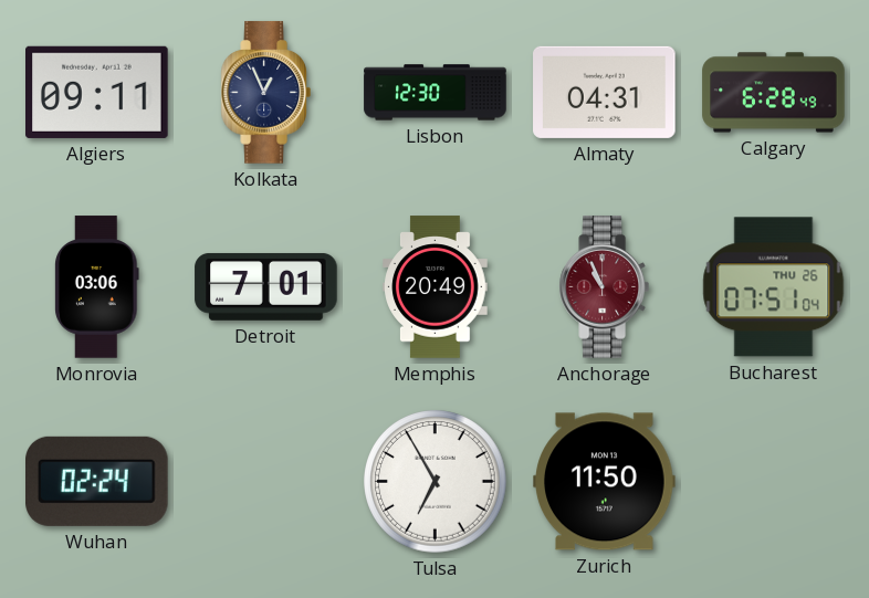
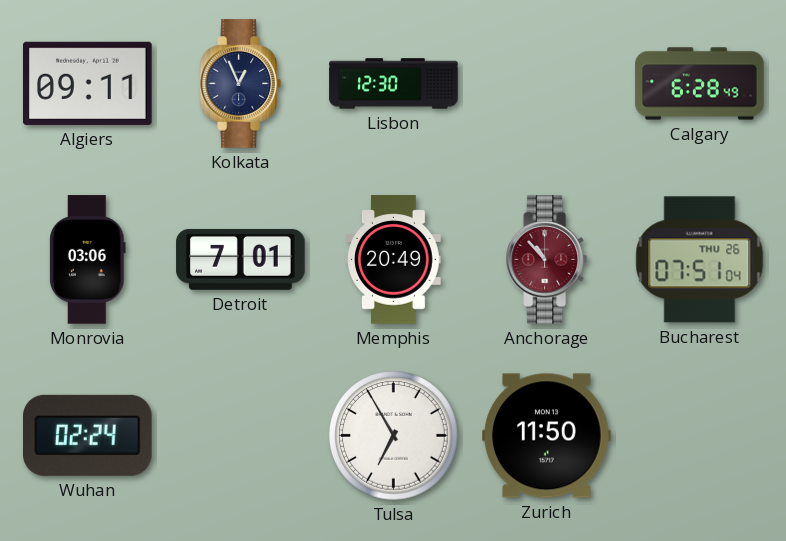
Almaty: 04:31 -> none (605, 92)
Anchorage: 10:56 -> 10:53 (546, 260)
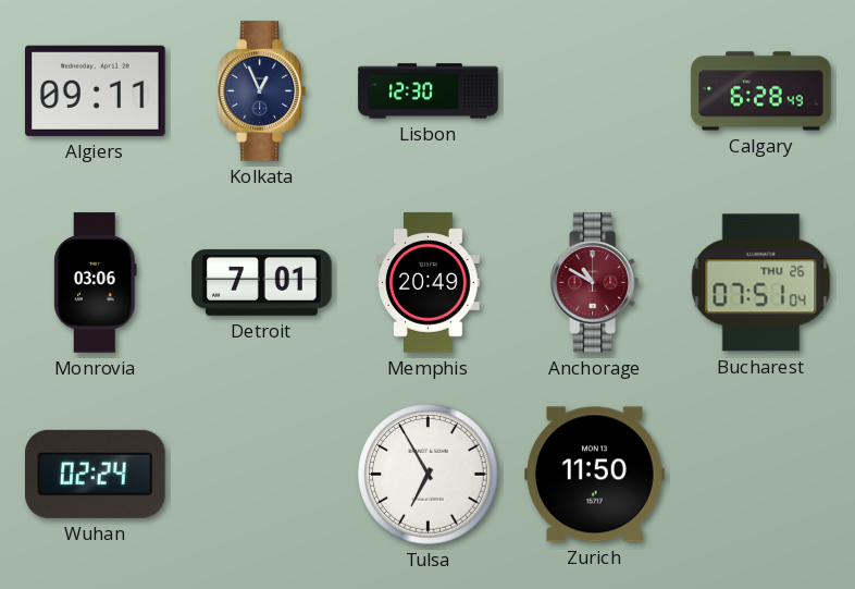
Anchorage: 10:53 -> 10:50 (594, 283)
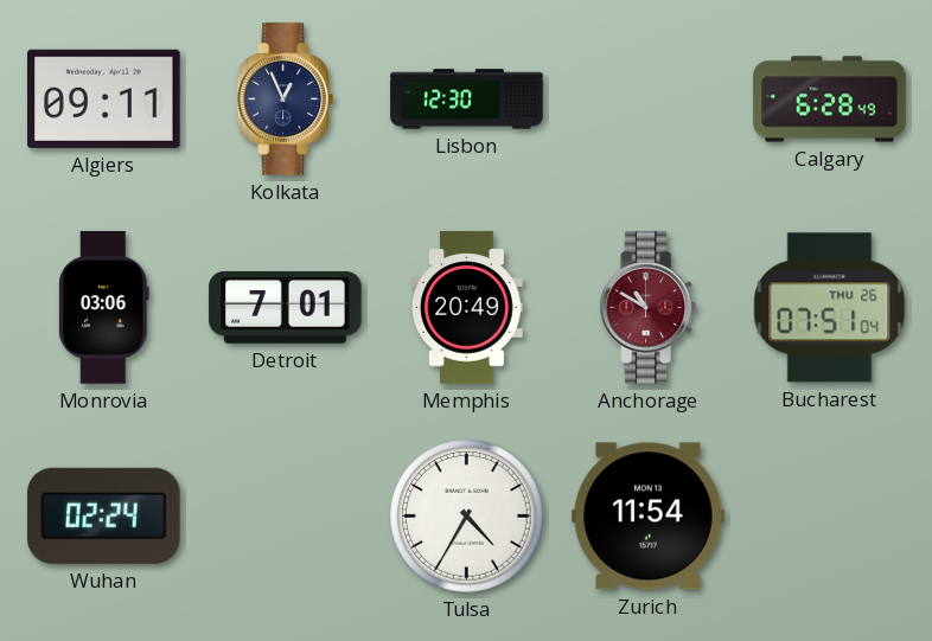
Tulsa: 6:55 -> 4:35 (467, 517)
Zurich: 11:50 -> 11:54 (649, 517)
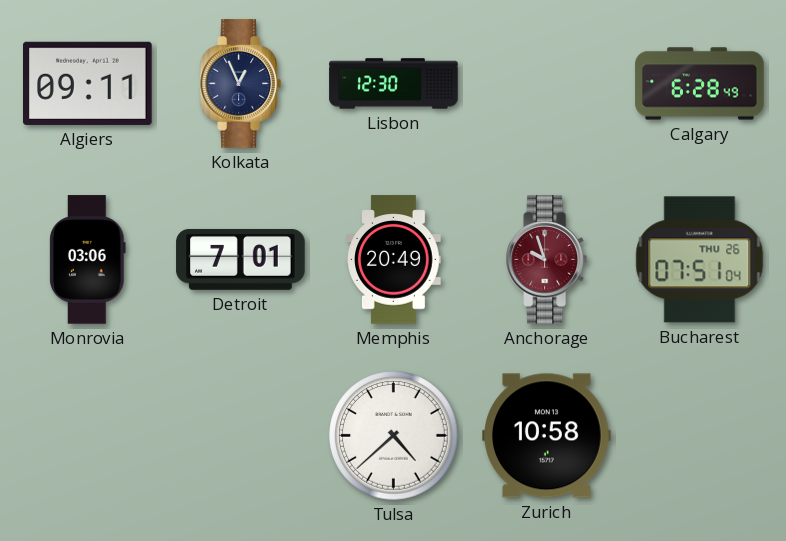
Anchorage: 10:50 -> 9:57 (546, 260)
Wuhan: 02:24 -> none (104, 515)
Tulsa: 4:35 -> 4:38 (394, 436)
Zurich: 11:54 -> 10:58 (547, 436)
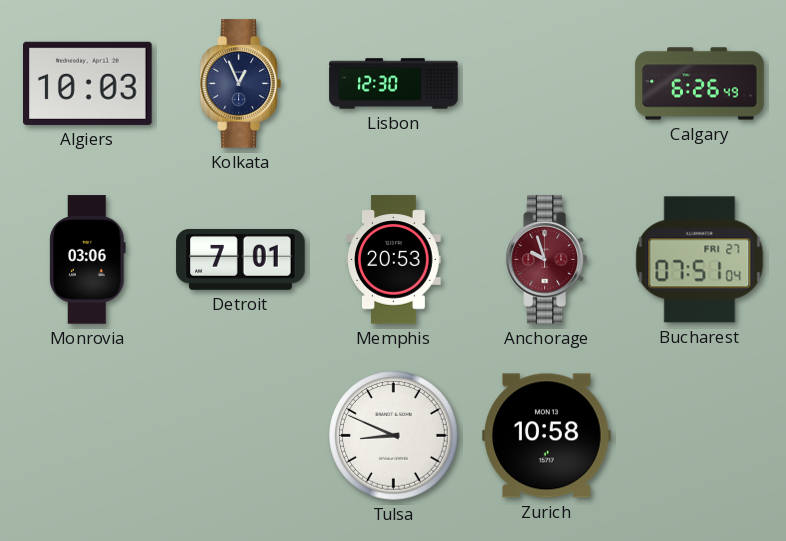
Algiers: 09:11 -> 10:03 (88, 83)
Calgary: 6:28 -> 6:26 (700, 84)
Memphis: 20:49 -> 20:53 (394, 260)
Bucharest date: THU 26 -> FRI 27 (700, 260)
Tulsa: 4:38 -> 8:49 (394, 436)
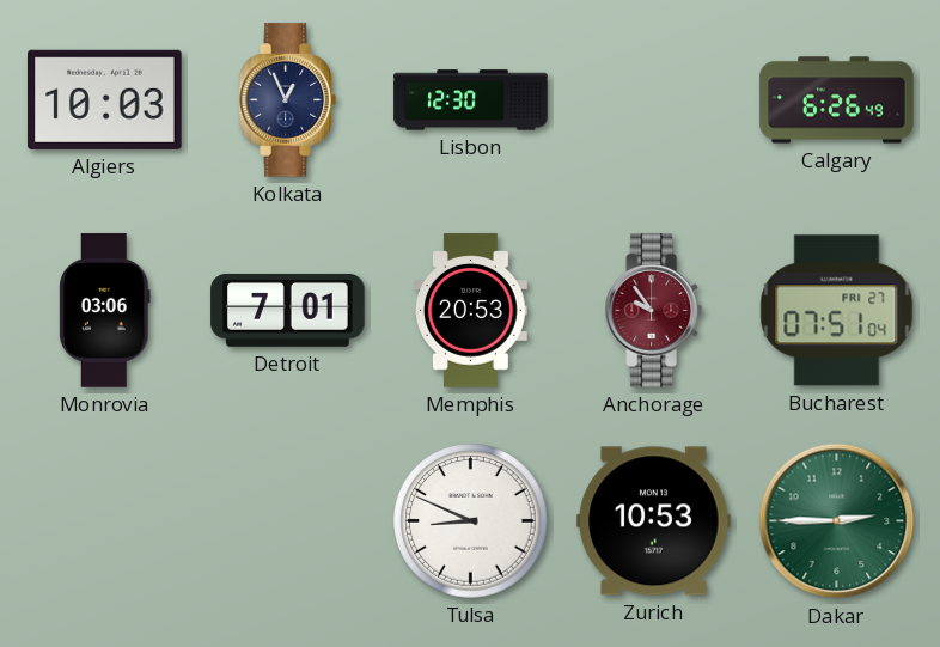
Anchorage: 9:57 -> 9:54 (653, 311)
Zurich: 10:58 -> 10:53 (654, 521)
Dakar: none -> 2:45 (837, 521)
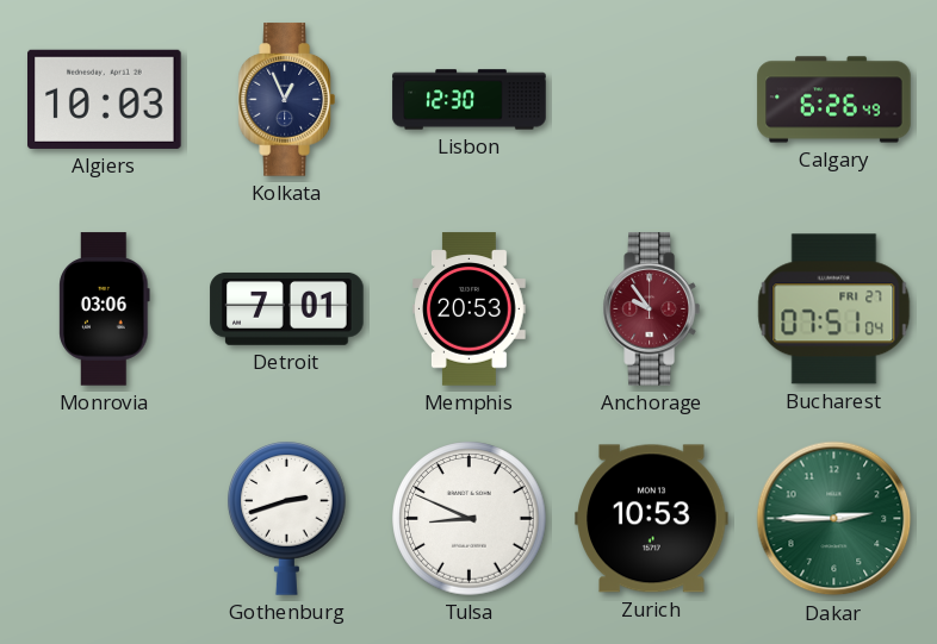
Gothenburg: none -> 2:42 (287, 519)
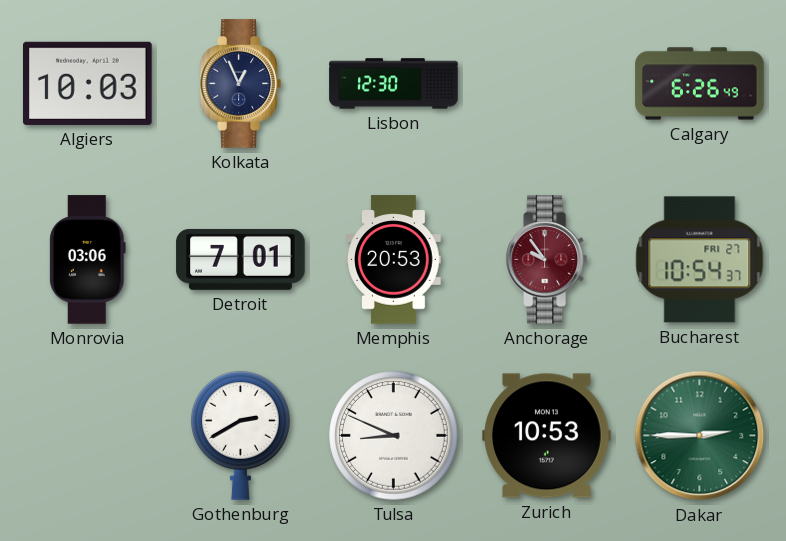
Bucharest: 07:51 -> 10:54 (700, 260)
Gothenburg: 2:42 -> 2:40 (241, 436)
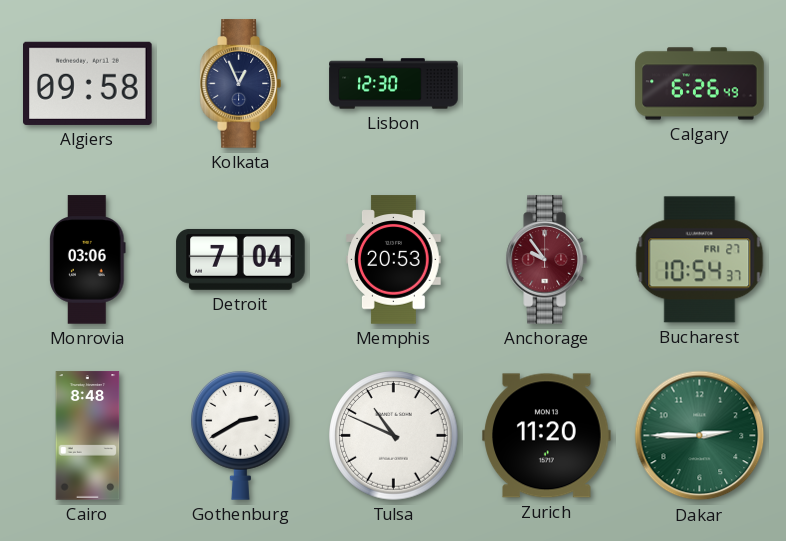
Algiers: 10:03 -> 09:58 (88, 83)
Detroit: 7:01 -> 7:04 (241, 260)
Cairo: none -> 8:48 (88, 436)
Tulsa: 8:49 -> 10:49 (394, 436)
Zurich: 10:53 -> 11:20 (547, 436)
